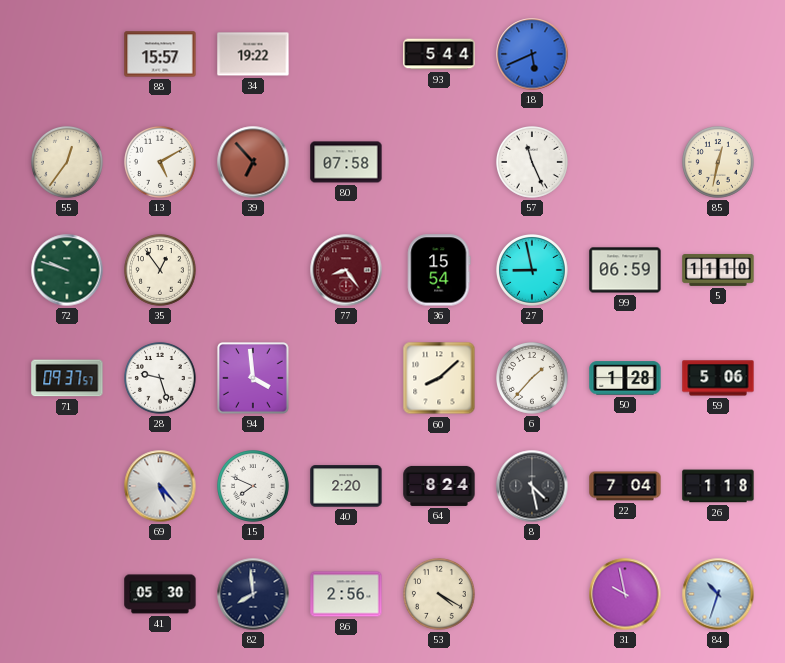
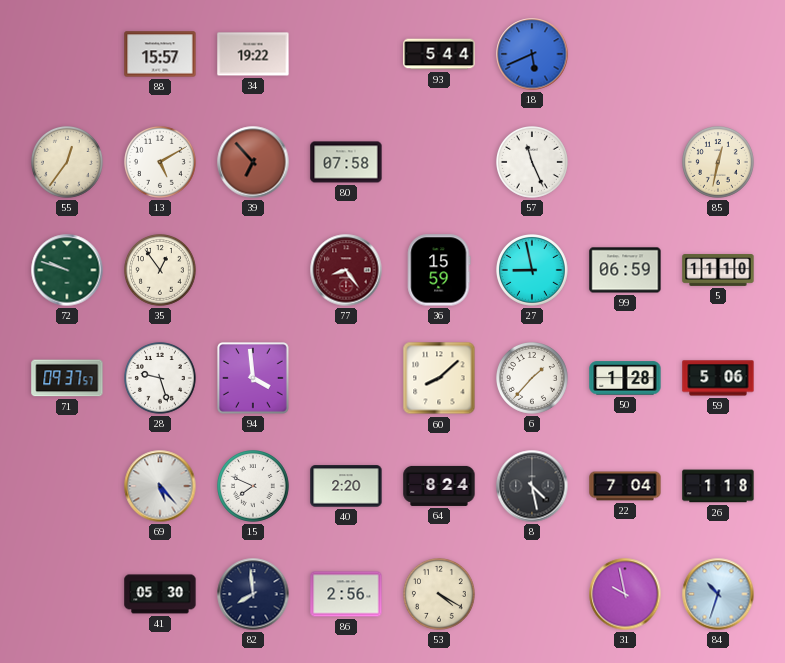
36: 15:54 -> 15:59 (439, 270)
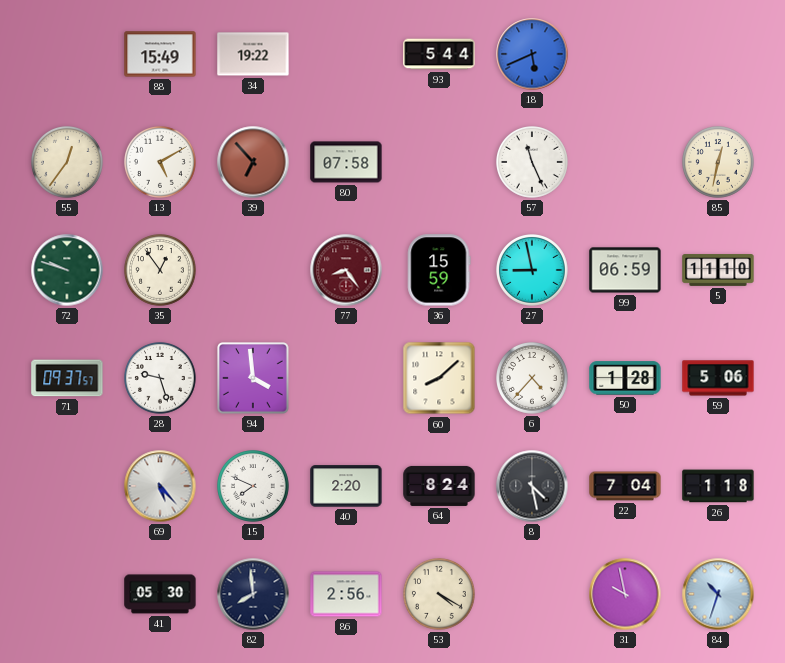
88: 15:57 -> 15:49 (160, 54)
6: 1:37 -> 4:37 (533, 379)
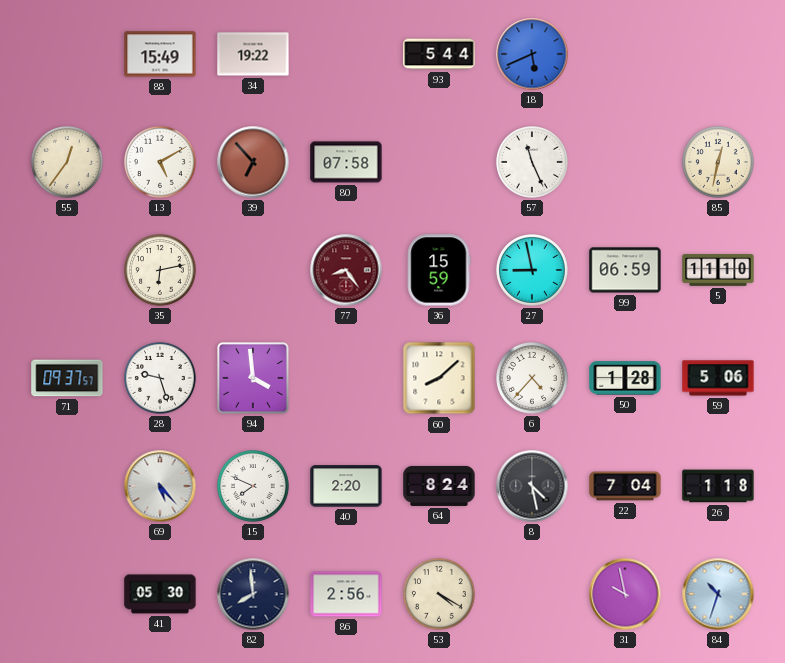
72: 9:48 -> none (67, 270)
35: 12:54 -> 6:13 (161, 271)
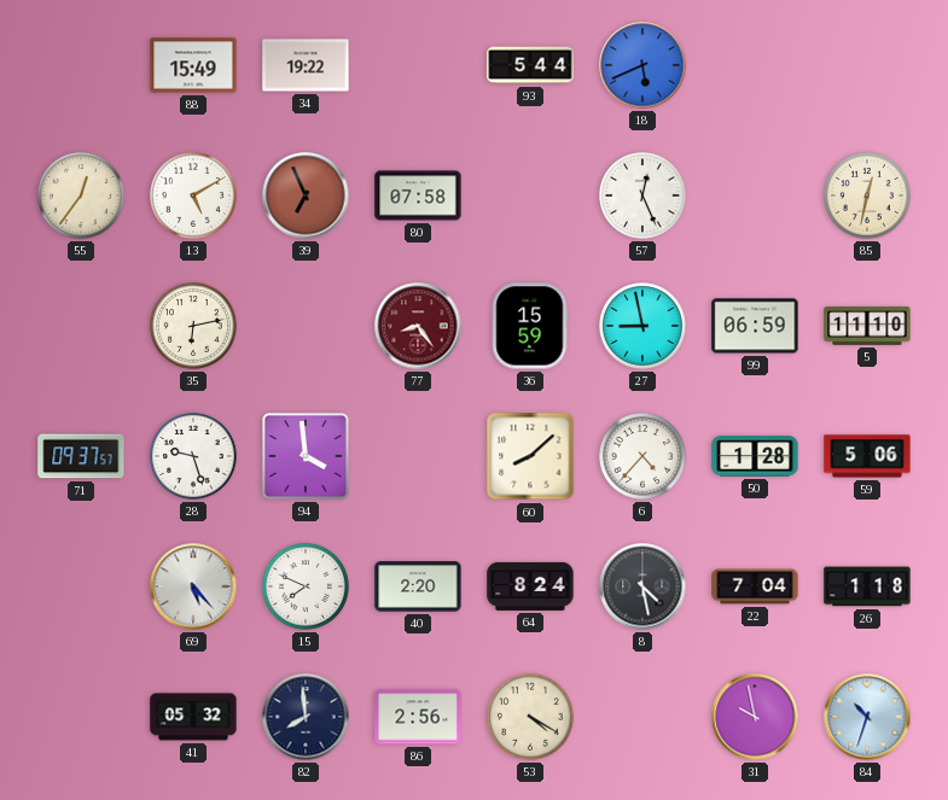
39: 6:53 -> 6:56 (306, 195)
57: 11:26 -> 12:26 (644, 197)
41: 05:30 -> 05:32 (193, 717)
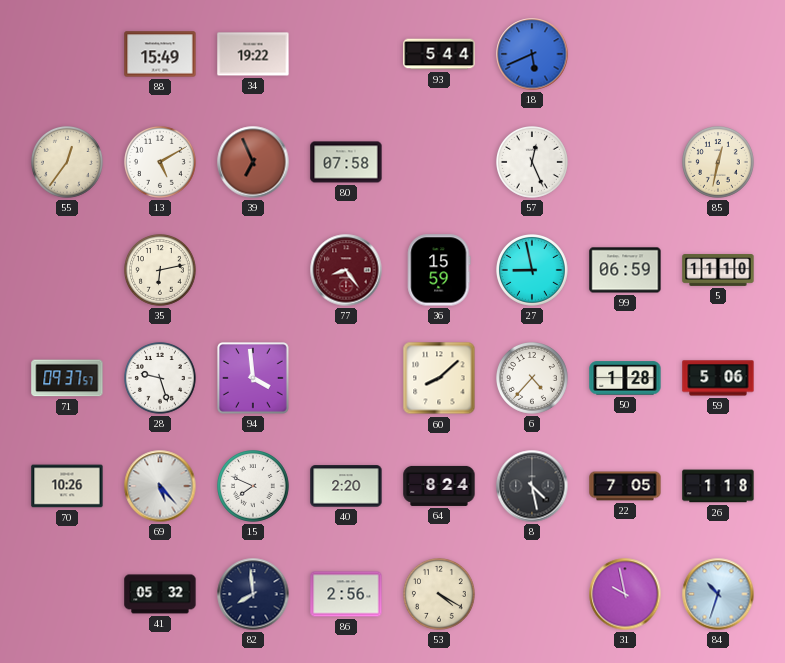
70: none -> 10:26 (67, 486)
22: 7:04 -> 7:05 (625, 486)
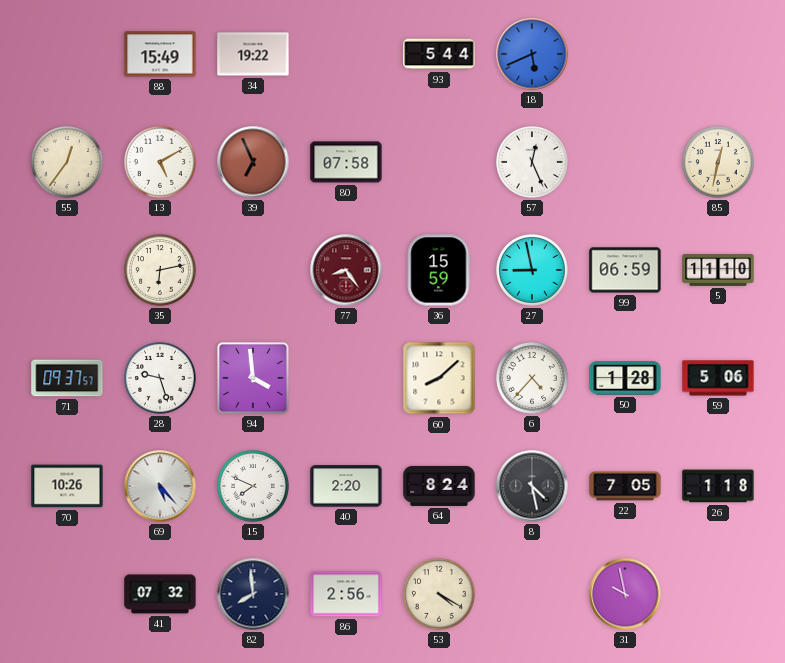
41: 05:32 -> 07:32 (160, 594)
84: 10:33 -> none (718, 594)
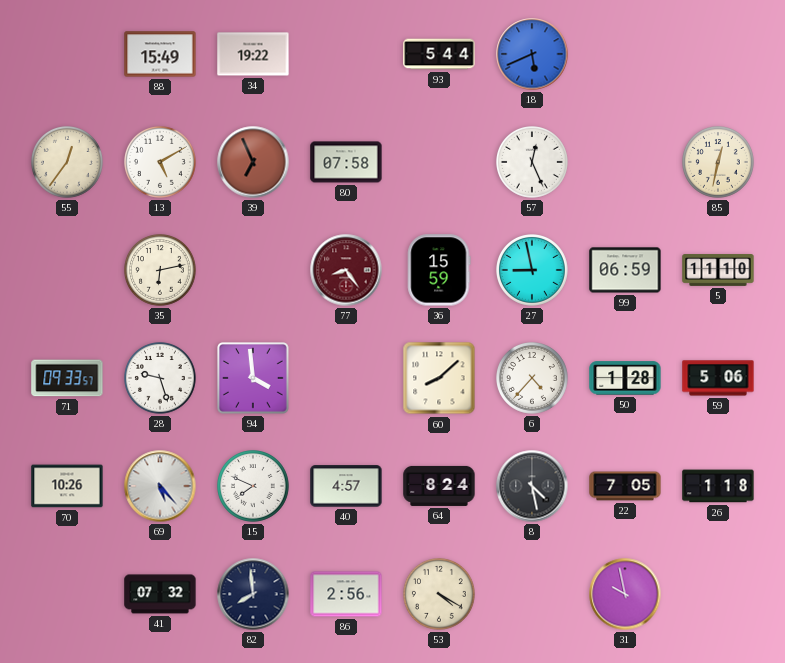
71: 09:37 -> 09:33 (67, 378)
40: 2:20 -> 4:57 (346, 486)
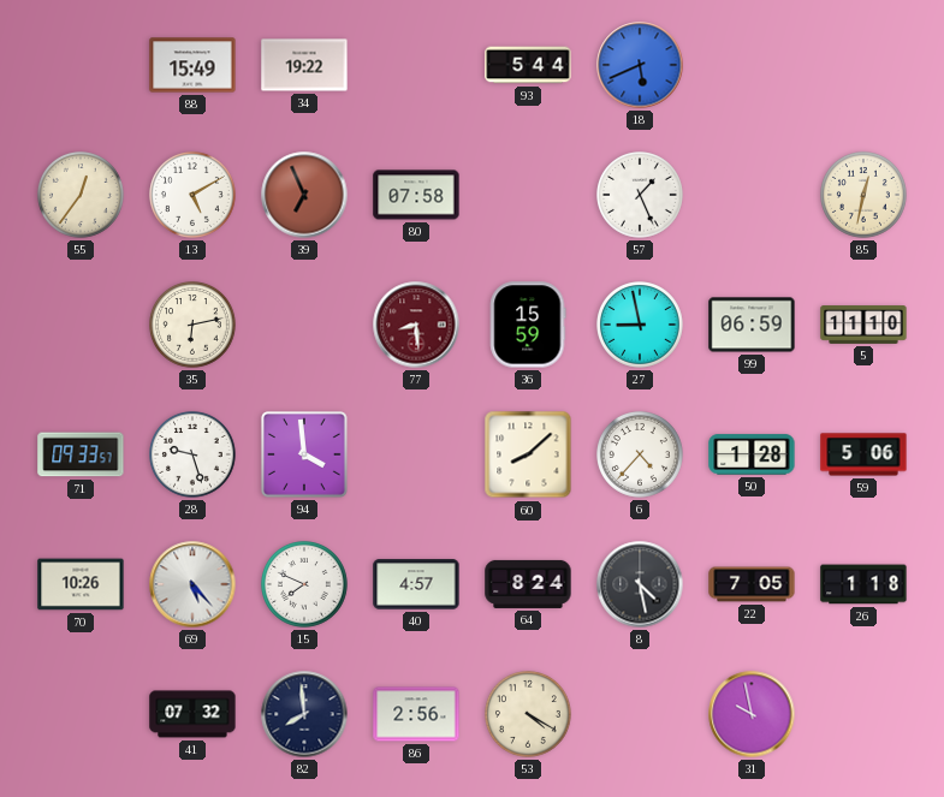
57: 12:26 -> 1:26 (641, 196)
77: 8:24 -> 8:29 (416, 325)
